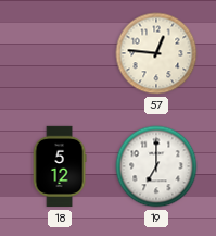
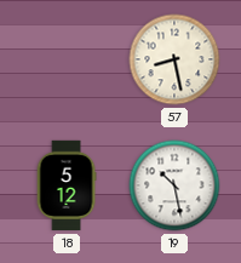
57: 12:46 -> 8:28 (174, 59)
19: 7:00 -> 10:28 (174, 185)
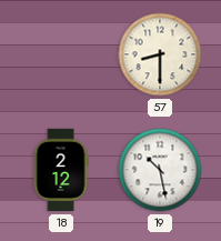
57: 8:28 -> 8:30 (160, 54)
18: 5:12 -> 2:12 (61, 170)
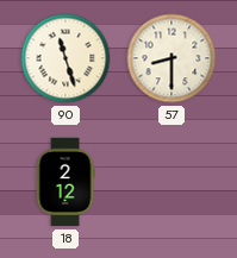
90: none -> 11:27 (66, 58)
19: 10:28 -> none (160, 170)
